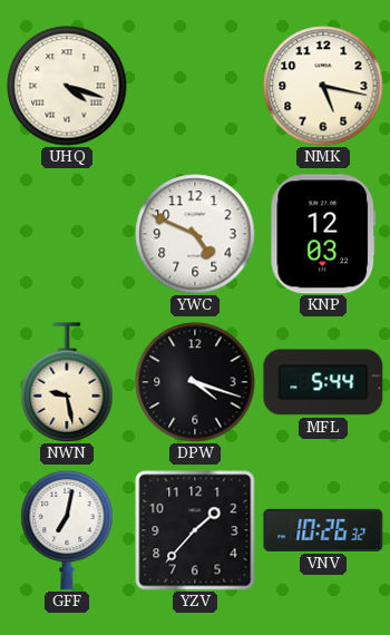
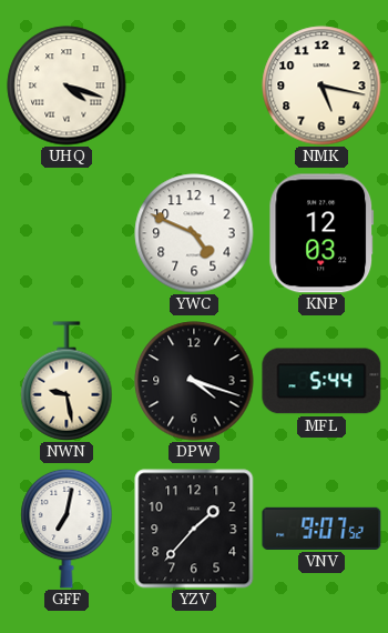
VNV: 10:26 -> 9:07 (321, 529)
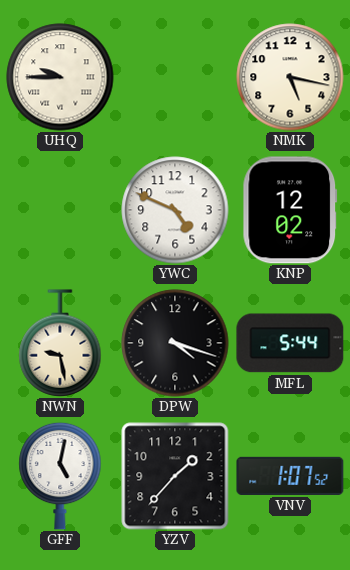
UHQ: 4:18 -> 9:45 (60, 77)
KNP: 12:03 -> 12:02 (290, 210)
GFF: 7:02 -> 5:02 (60, 476)
VNV: 9:07 -> 1:07 (290, 476)
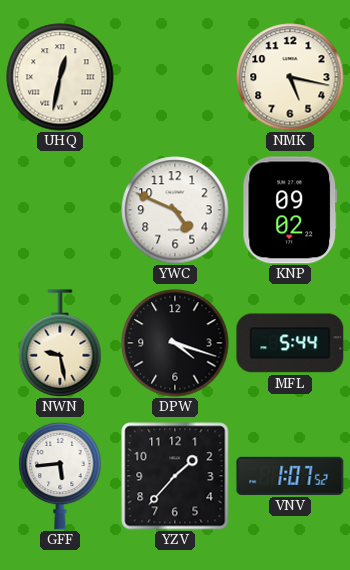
UHQ: 9:45 -> 12:32 (60, 77)
KNP: 12:02 -> 09:02 (290, 210)
GFF: 5:02 -> 5:44 (60, 476)
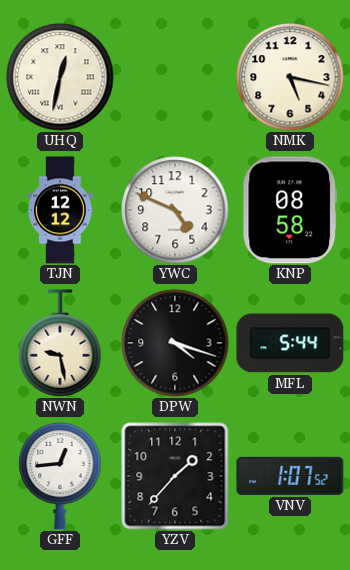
TJN: none -> 12:12 (60, 210)
KNP: 09:02 -> 08:58 (290, 210)
GFF: 5:44 -> 12:44 (60, 476)
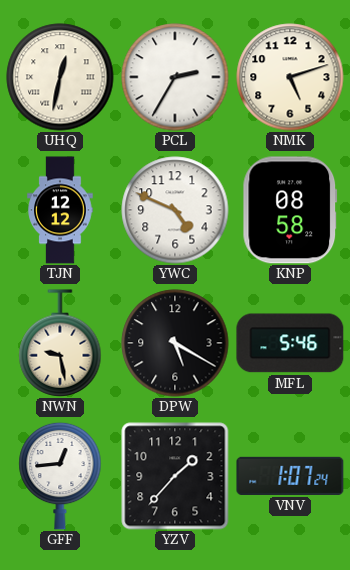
PCL: none -> 2:35 (175, 77)
NMK: 5:17 -> 5:12 (290, 77)
DPW: 4:18 -> 5:20 (175, 343)
MFL: 5:44 -> 5:46 (290, 343)
VNV: 1:07:52 -> 1:07:24 (290, 476)
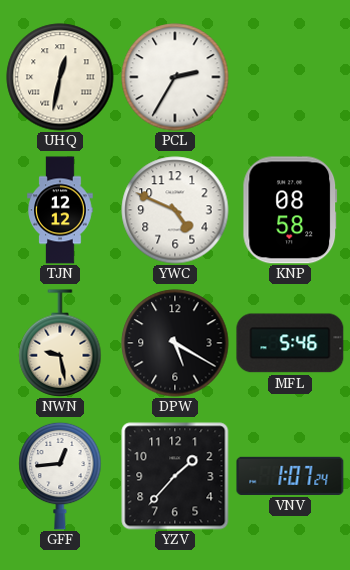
NMK: 5:12 -> none (290, 77)
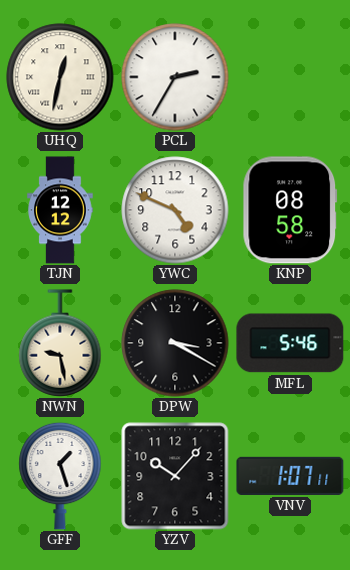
DPW: 5:20 -> 3:20 (175, 343)
GFF: 12:44 -> 1:27 (60, 476)
YZV: 1:37 -> 10:07 (175, 476)
VNV: 1:07:24 -> 1:07:11 (290, 476)
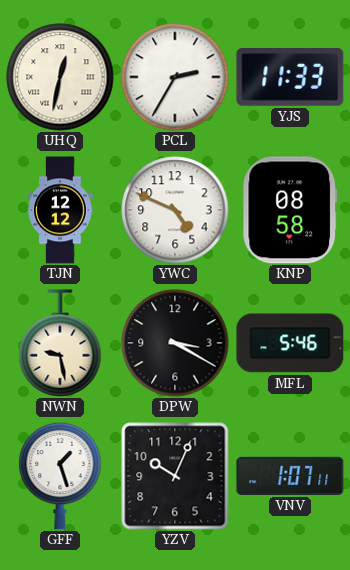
YJS: none -> 11:33 (290, 78)
YZV: 10:07 -> 10:04 (175, 476)
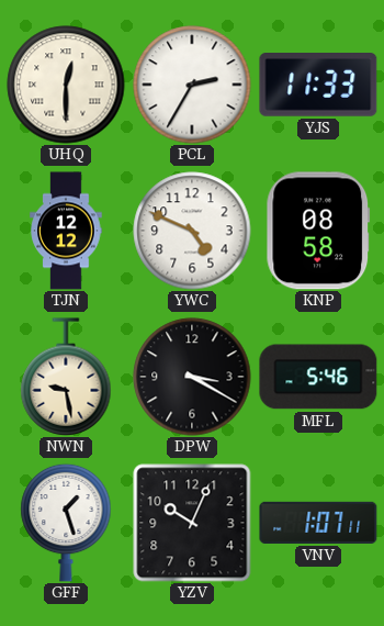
UHQ: 12:32 -> 12:30 (66, 85)
